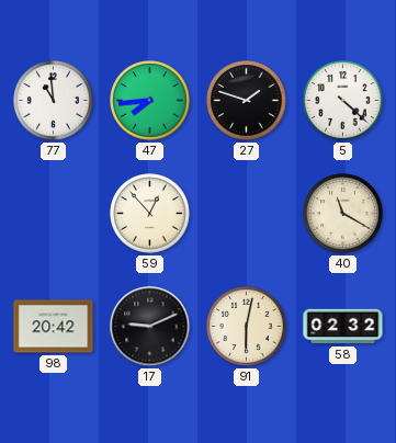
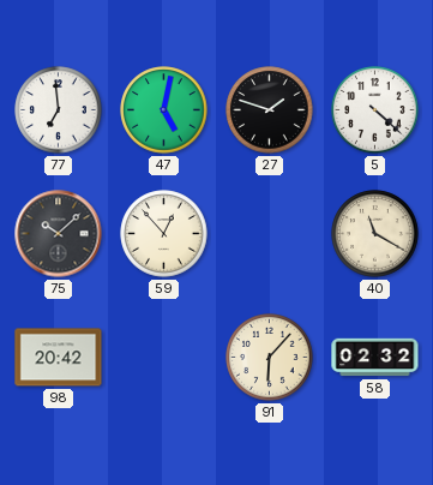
77: 10:59 -> 6:59 (59, 110)
47: 7:44 -> 5:02 (164, 110)
75: none -> 10:08 (59, 234)
17: 9:11 -> none (150, 327)
91: 6:02 -> 6:07 (270, 358)
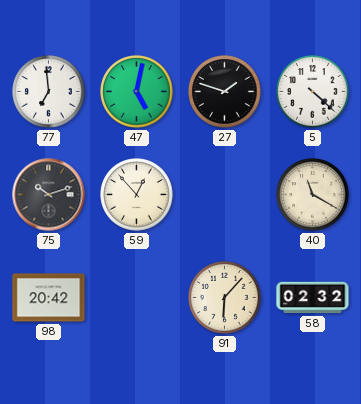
75: 10:08 -> 10:12 (49, 195)
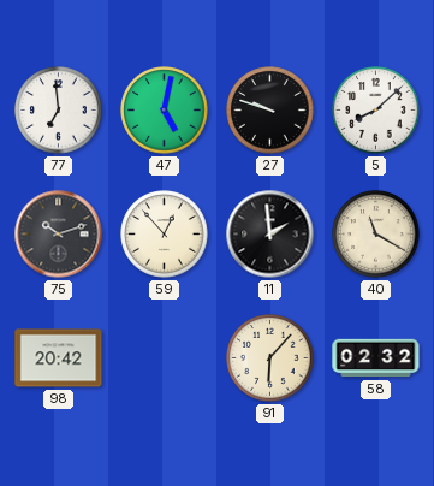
27: 1:48 -> 9:48 (270, 111)
5: 4:22 -> 8:08 (376, 111)
11: none -> 1:59 (270, 235)
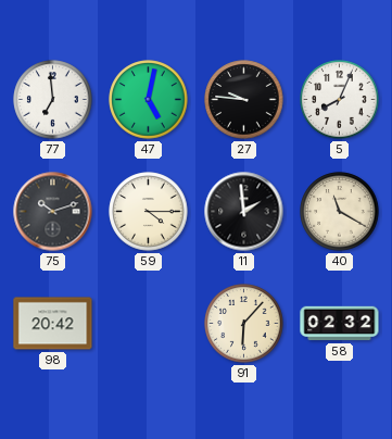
27: 9:48 -> 9:46 (244, 100)
5: 8:08 -> 8:04 (340, 100)
59: 12:53 -> 4:15 (149, 212)
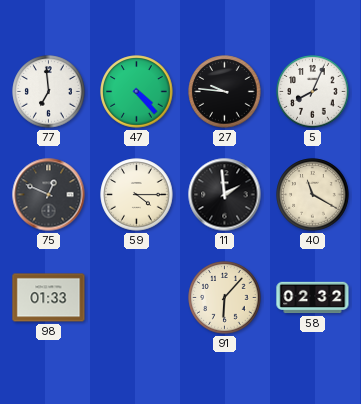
47: 5:02 -> 4:23 (137, 92)
75: 10:12 -> 12:49 (49, 195)
98: 20:42 -> 01:33 (49, 298)
